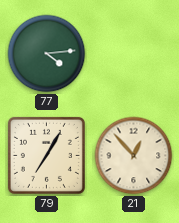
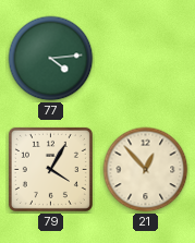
79: 7:05 -> 4:05 (50, 169)
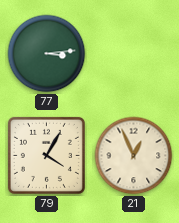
77: 4:14 -> 3:14 (47, 54)
21: 12:53 -> 12:56 (134, 156)
